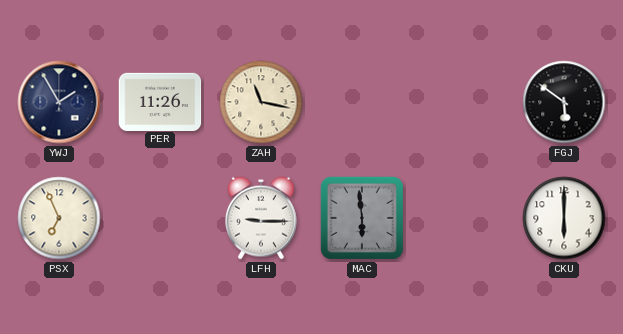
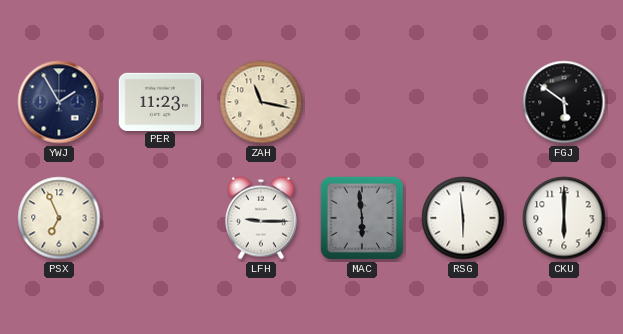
PER: 11:26 -> 11:23 (160, 101)
RSG: none -> 5:59 (463, 218)
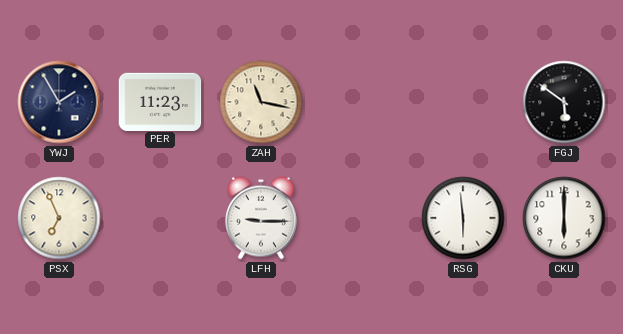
MAC: 5:59 -> none (362, 218)
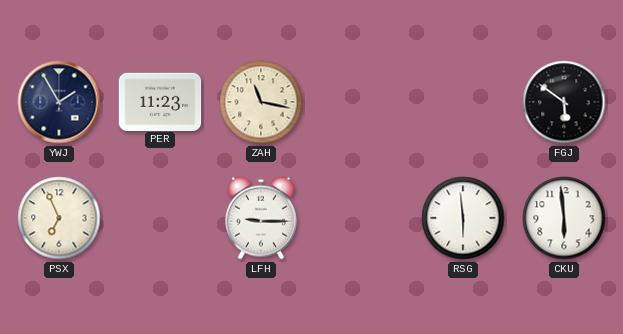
CKU: 6:00 -> 5:59 (564, 218)
